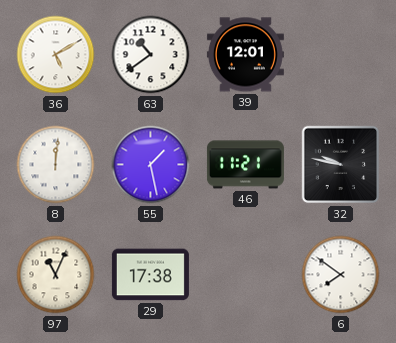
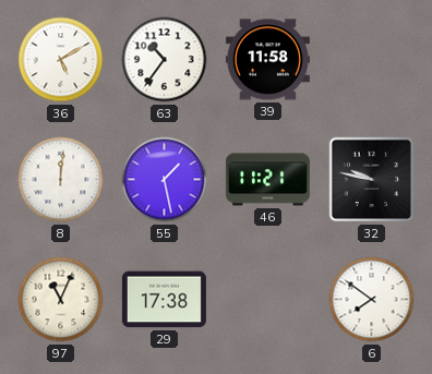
63: 10:39 -> 10:36 (165, 60)
39: 12:01 -> 11:58 (267, 60)
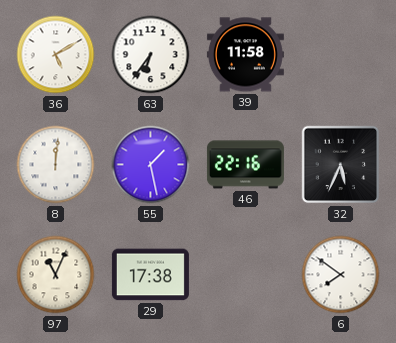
63: 10:36 -> 6:36 (151, 55)
46: 11:21 -> 22:16 (245, 165)
32: 9:47 -> 5:34 (341, 165)
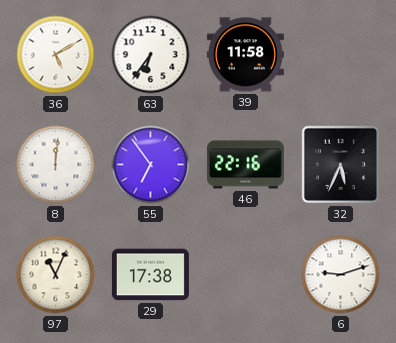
55: 1:28 -> 6:54 (151, 165)
6: 7:51 -> 9:12 (341, 275)
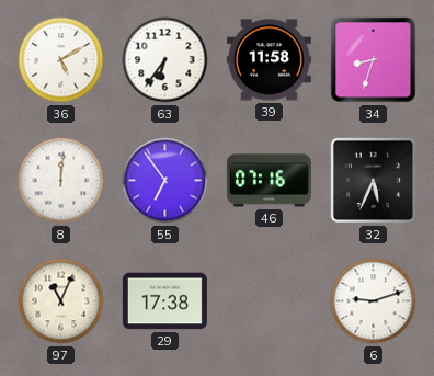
34: none -> 8:33 (374, 60)
46: 22:16 -> 07:16 (269, 181)
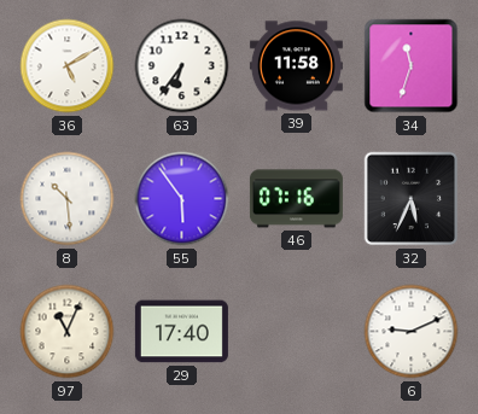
34: 8:33 -> 11:33 (412, 66)
8: 12:01 -> 10:29 (68, 199)
55: 6:54 -> 5:54 (182, 199)
29: 17:38 -> 17:40 (181, 332)
6: 9:12 -> 9:11 (412, 332)
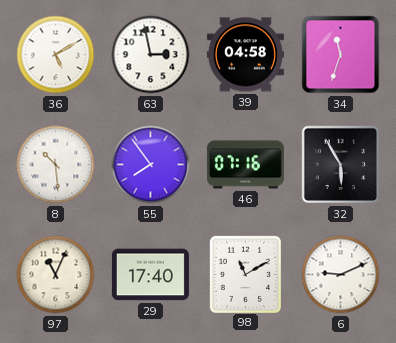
63: 6:36 -> 2:58 (151, 55)
39: 11:58 -> 04:58 (245, 55)
55: 5:54 -> 7:54 (151, 165)
32: 5:34 -> 5:55 (341, 165)
98: none -> 11:10 (245, 274)
